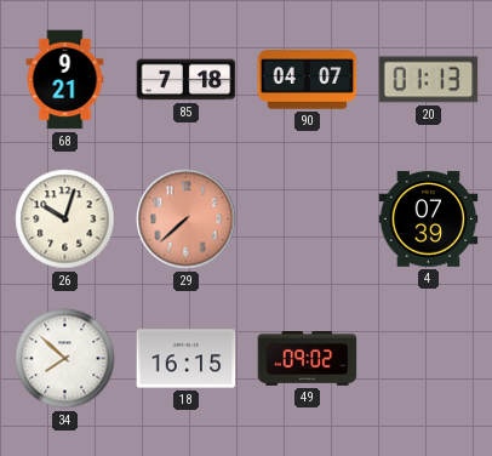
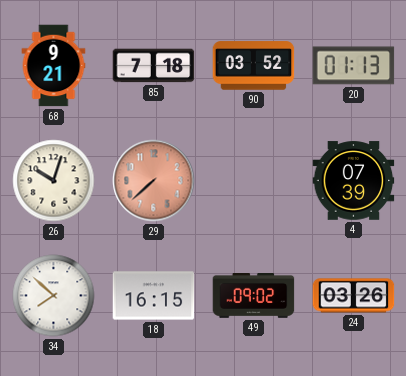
90: 04:07 -> 03:52 (254, 66)
24: none -> 03:26 (354, 296)
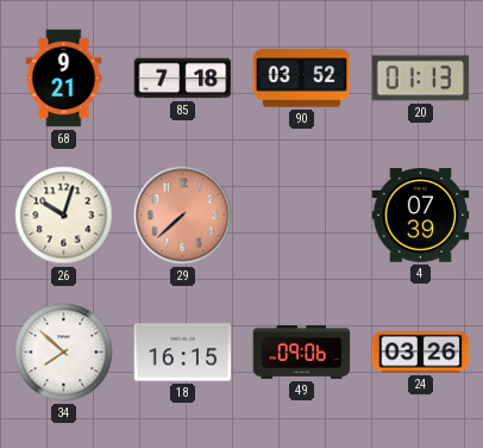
49: 09:02 -> 09:06 (302, 353)
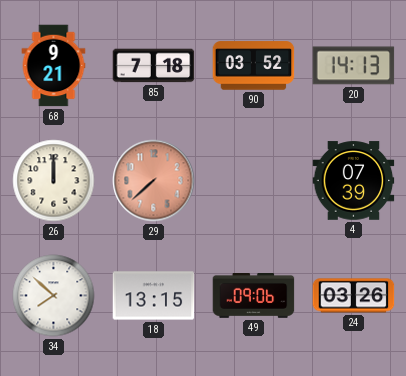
20: 01:13 -> 14:13 (354, 66)
26: 10:03 -> 12:00 (54, 181)
18: 16:15 -> 13:15 (154, 296)
